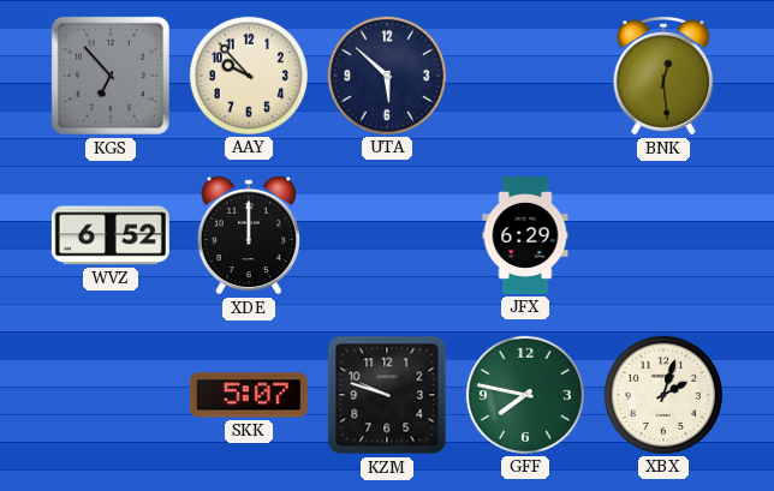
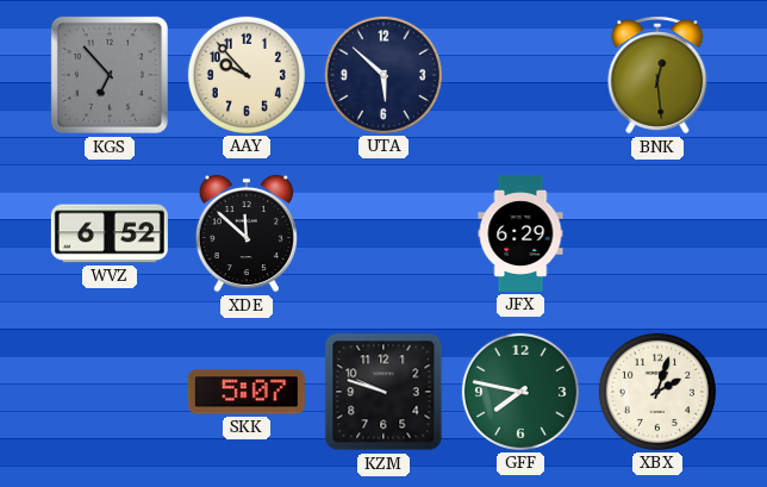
XDE: 12:00 -> 11:52 (247, 233)
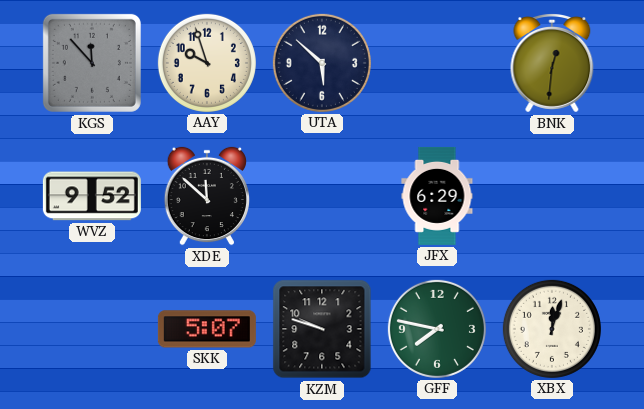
KGS: 6:53 -> 11:53 (92, 63)
AAY: 9:53 -> 9:57 (207, 63)
BNK: 12:29 -> 12:31 (552, 63)
WVZ: 6:52 -> 9:52 (92, 196)
XBX: 2:03 -> 12:03 (552, 329)
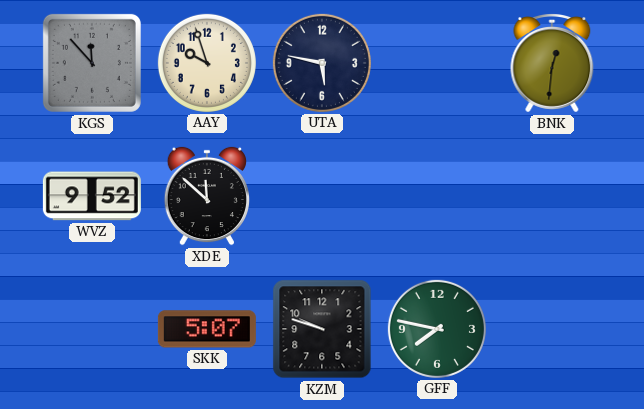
UTA: 5:52 -> 5:47 (322, 63)
JFX: 6:29 -> none (437, 196)
XBX: 12:03 -> none (552, 329)
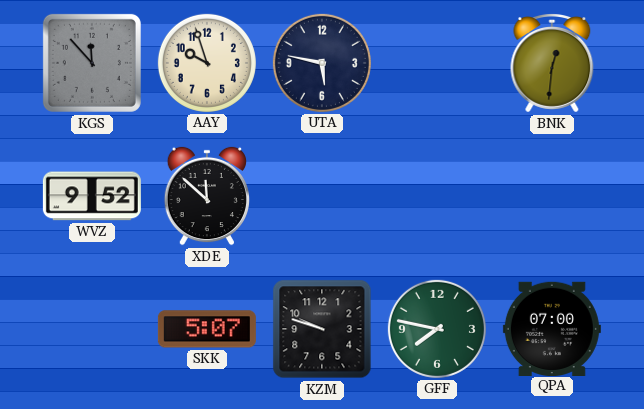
QPA: none -> 07:00 (552, 328)
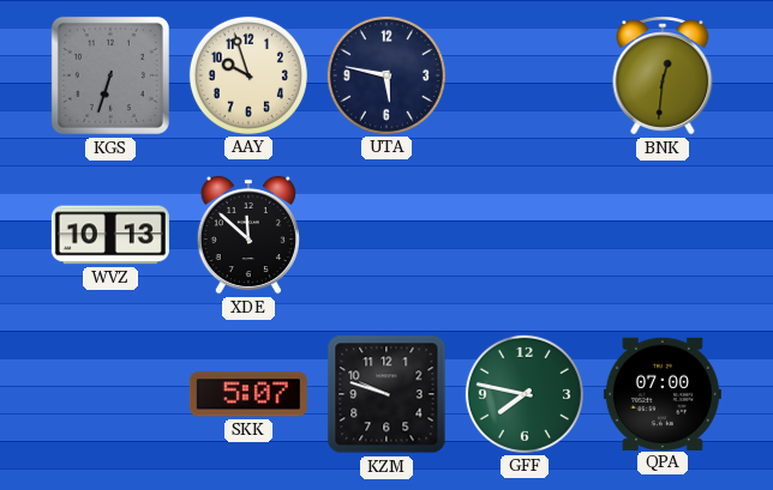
KGS: 11:53 -> 6:33 (110, 75)
WVZ: 9:52 -> 10:13 (110, 235)
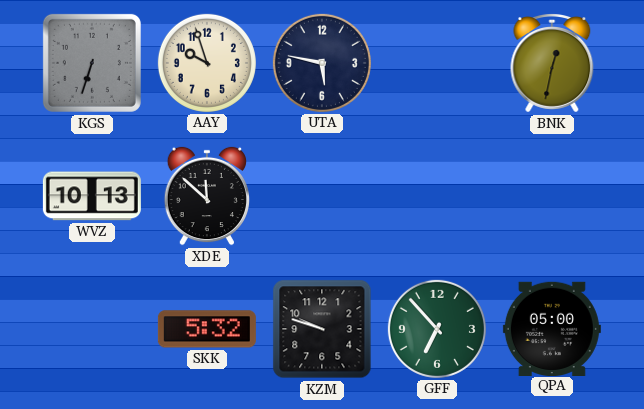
BNK: 12:31 -> 12:32 (552, 63)
SKK: 5:07 -> 5:32 (207, 329)
GFF: 7:47 -> 6:53 (437, 329)
QPA: 07:00 -> 05:00 (552, 328)
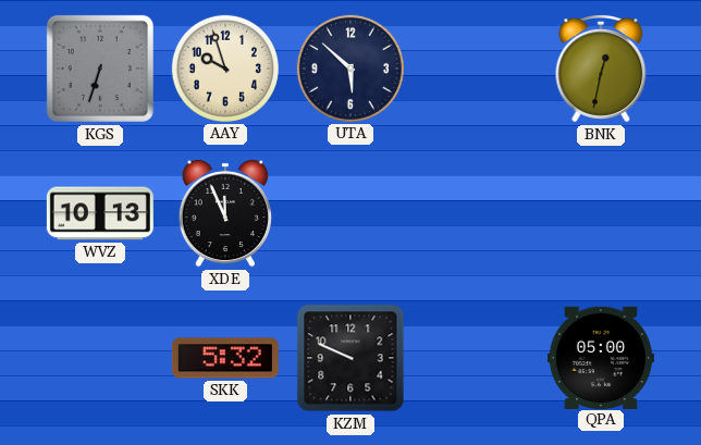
UTA: 5:47 -> 5:52 (350, 69)
XDE: 11:52 -> 11:56 (225, 213)
KZM: 9:48 -> 9:49 (350, 358)
GFF: 6:53 -> none (437, 329)
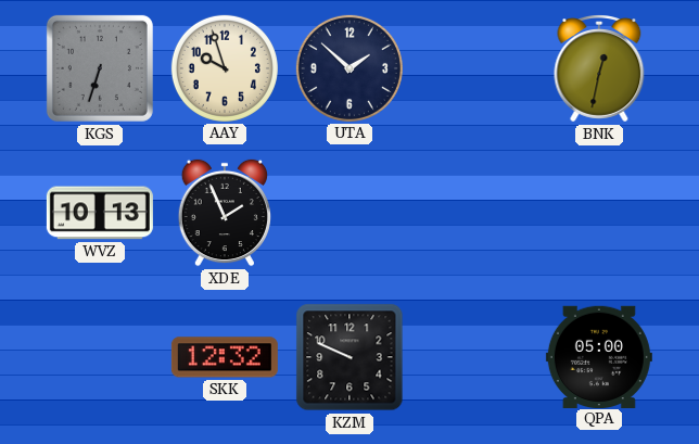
UTA: 5:52 -> 1:52 (349, 68)
XDE: 11:56 -> 1:56 (225, 213)
SKK: 5:32 -> 12:32 (225, 357)
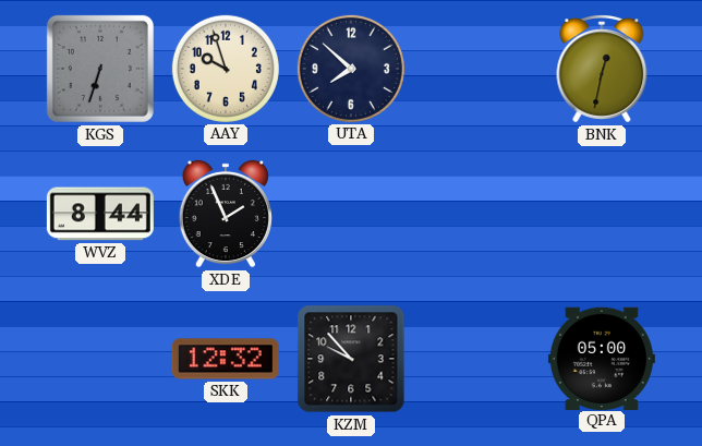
UTA: 1:52 -> 7:52 (351, 69)
WVZ: 10:13 -> 8:44 (100, 214)
KZM: 9:49 -> 9:53 (351, 359)
